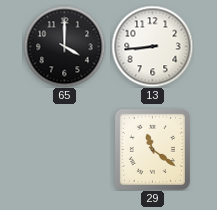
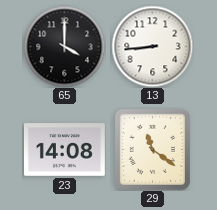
23: none -> 14:08 (64, 150)
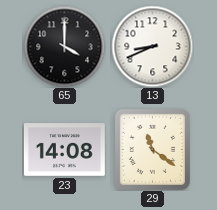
13: 8:44 -> 8:41 (152, 46)
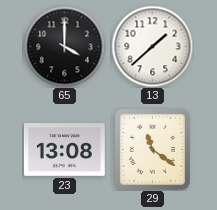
13: 8:41 -> 1:38 (152, 46)
23: 14:08 -> 13:08 (64, 150)
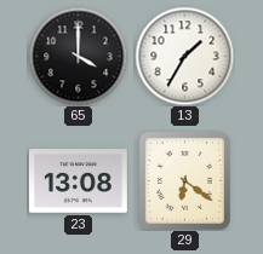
13: 1:38 -> 1:35 (184, 56)
29: 11:21 -> 6:21 (184, 180)
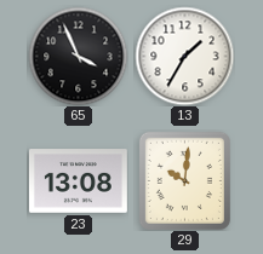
65: 4:00 -> 3:56 (78, 56)
29: 6:21 -> 10:01 (184, 180)
